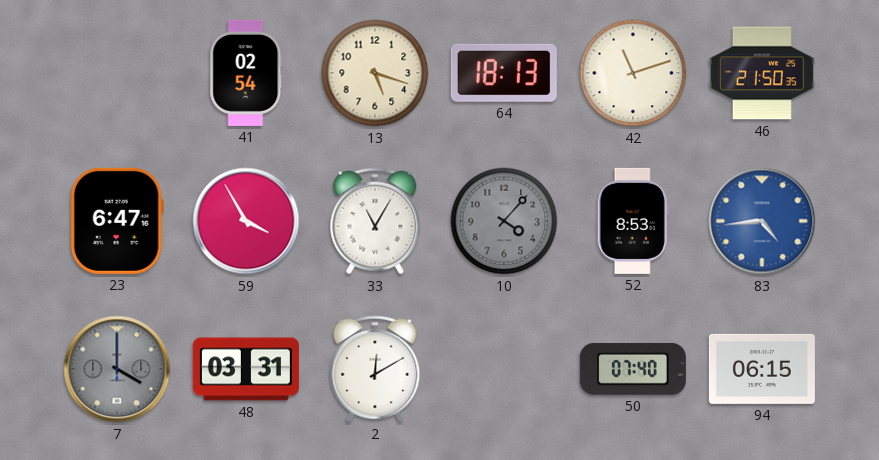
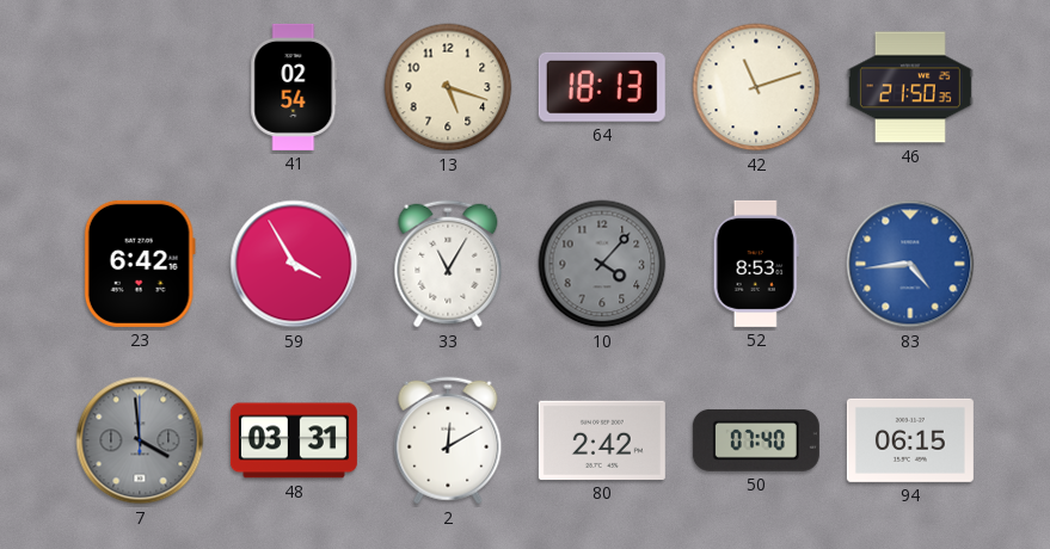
23: 6:47 -> 6:42 (140, 264)
7: 4:00 -> 3:59 (140, 440)
80: none -> 2:42 (602, 440)
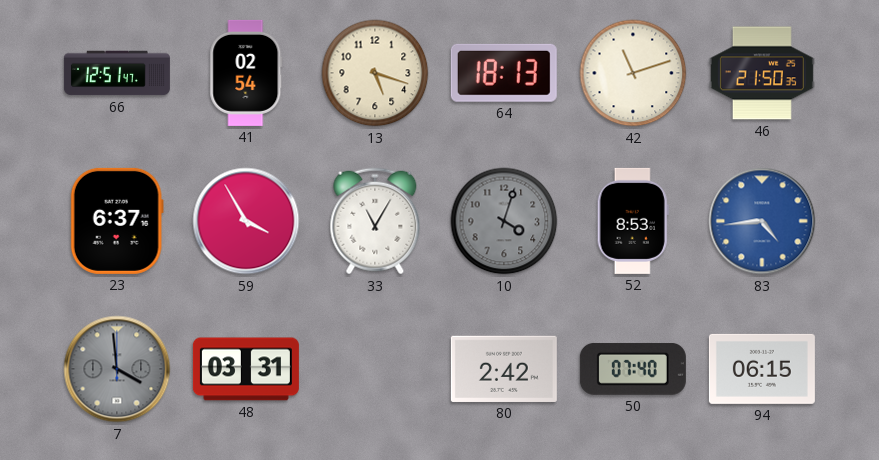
66: none -> 12:51 (117, 73)
23: 6:42 -> 6:37 (117, 221)
10: 4:07 -> 4:03 (504, 221)
2: 12:10 -> none (448, 440)
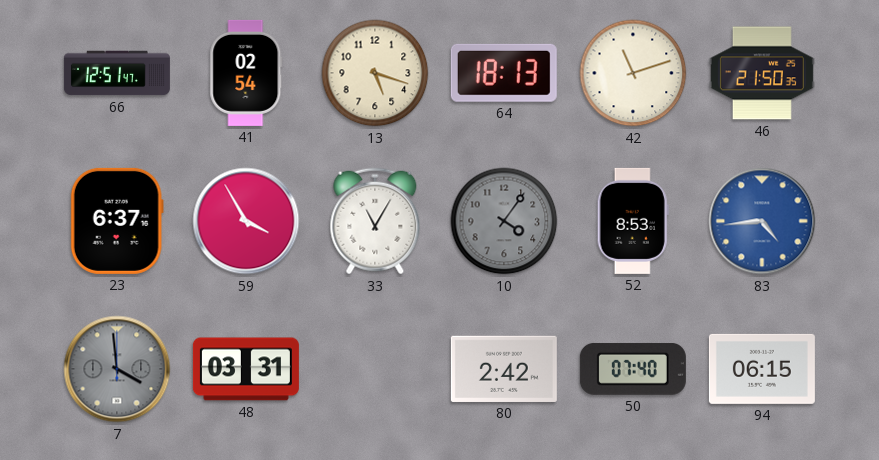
10: 4:03 -> 4:06 (504, 221)
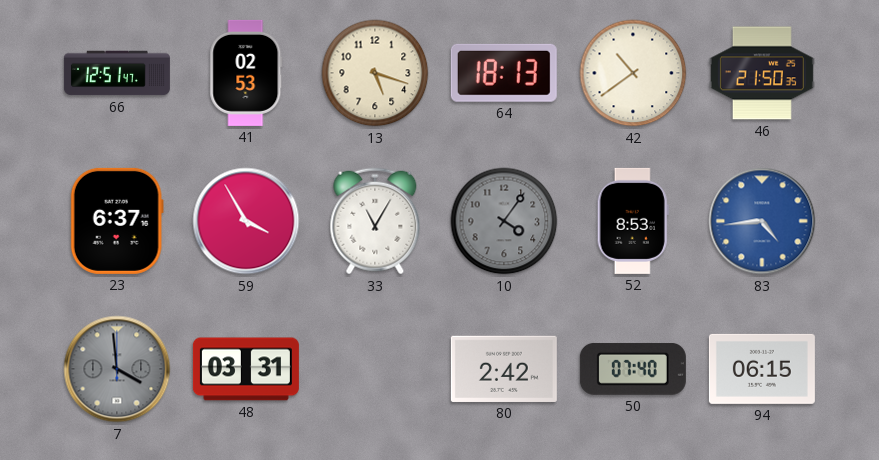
41: 02:54 -> 02:53 (246, 73)
42: 11:12 -> 10:39 (633, 73)
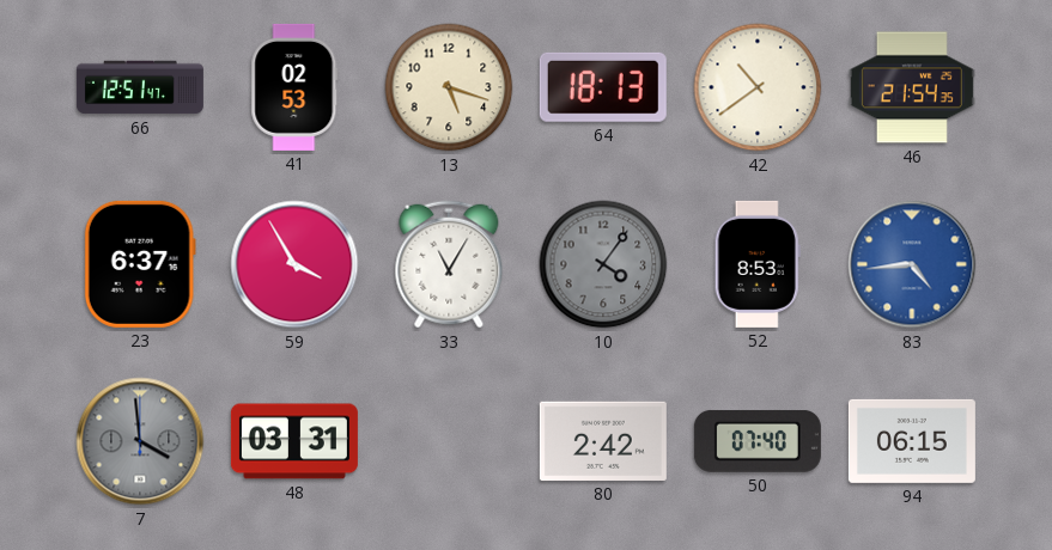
46: 21:50 -> 21:54 (912, 87)
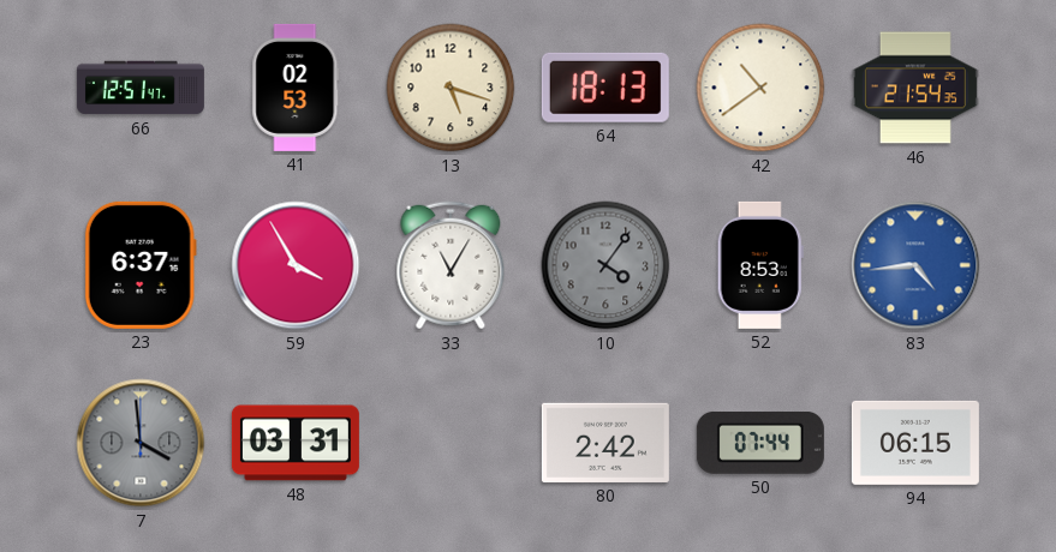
50: 07:40 -> 07:44 (760, 443)
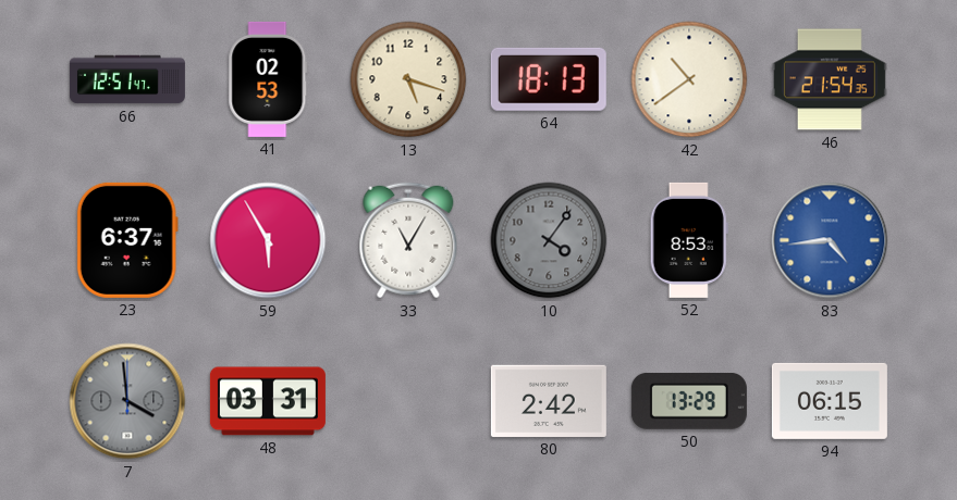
59: 3:55 -> 5:55 (268, 240)
50: 07:44 -> 13:29 (689, 401)
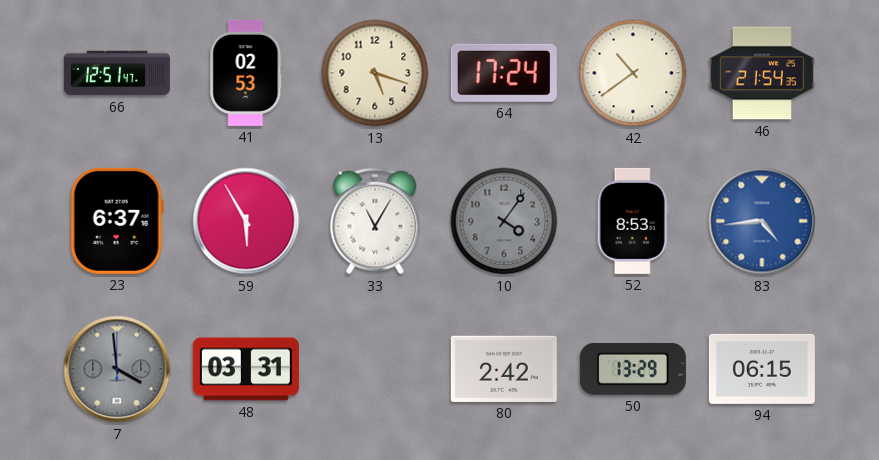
64: 18:13 -> 17:24 (504, 73)
